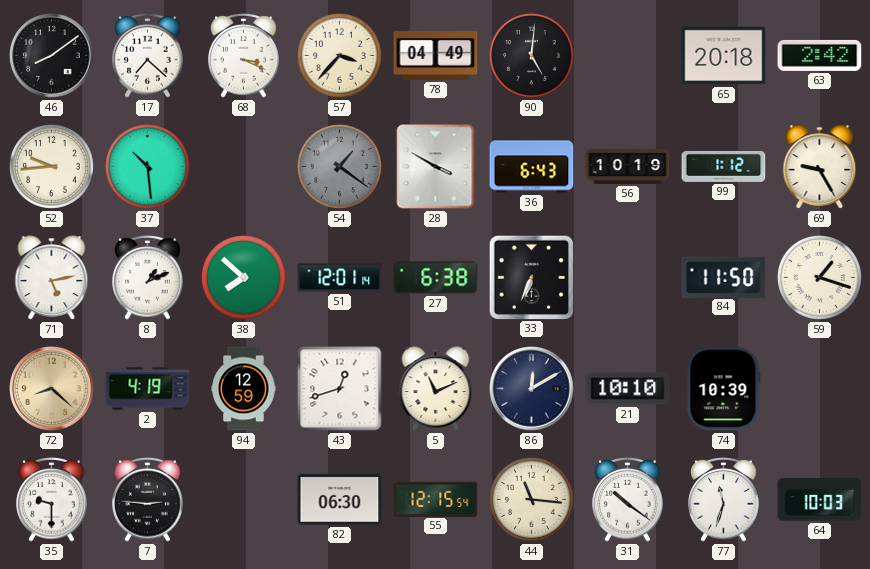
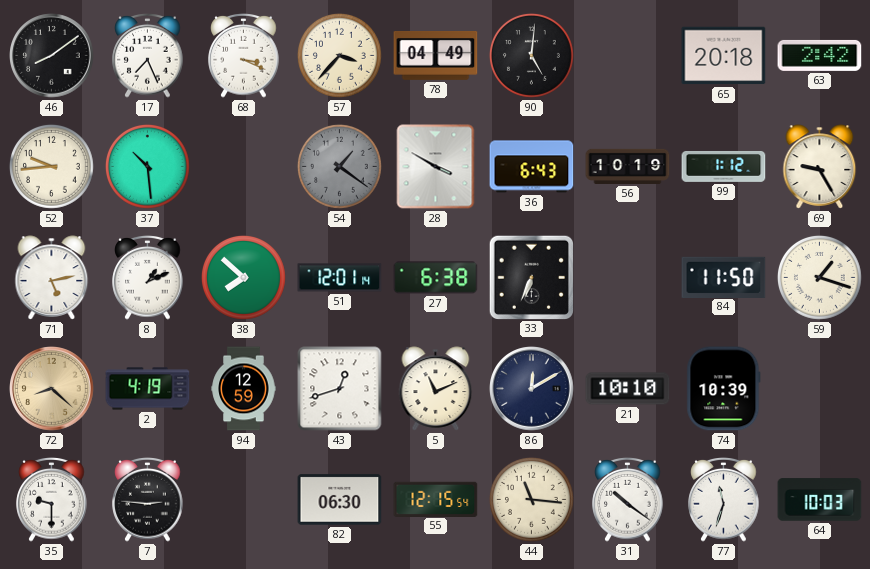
17: 7:22 -> 7:26 (148, 56)
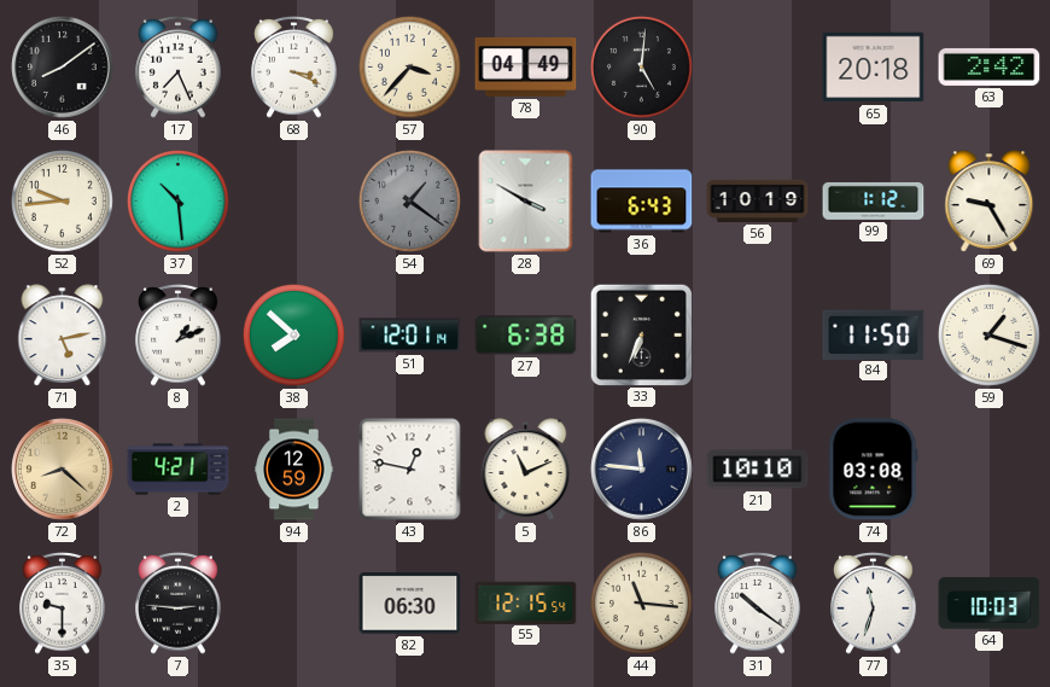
2: 4:19 -> 4:21 (179, 470)
43: 12:42 -> 12:47 (410, 470)
86: 12:10 -> 11:46 (642, 470)
74: 10:39 -> 03:08 (874, 470)
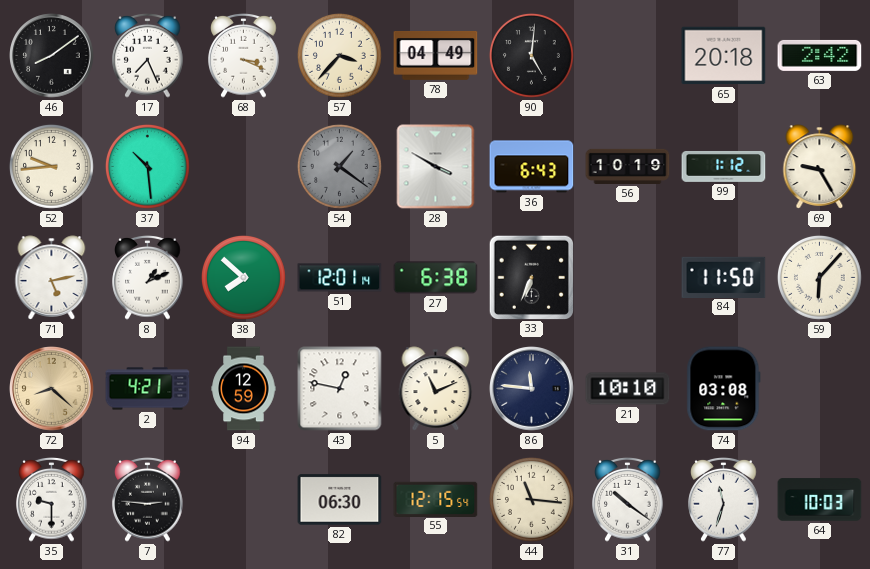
59: 1:18 -> 6:07 (820, 278)
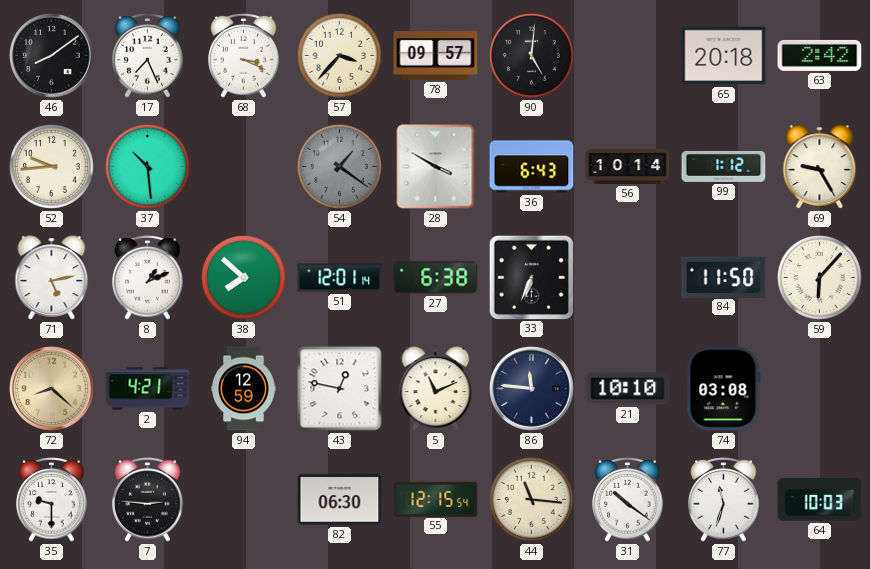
78: 04:49 -> 09:57 (436, 55)
56: 10:19 -> 10:14 (628, 166)
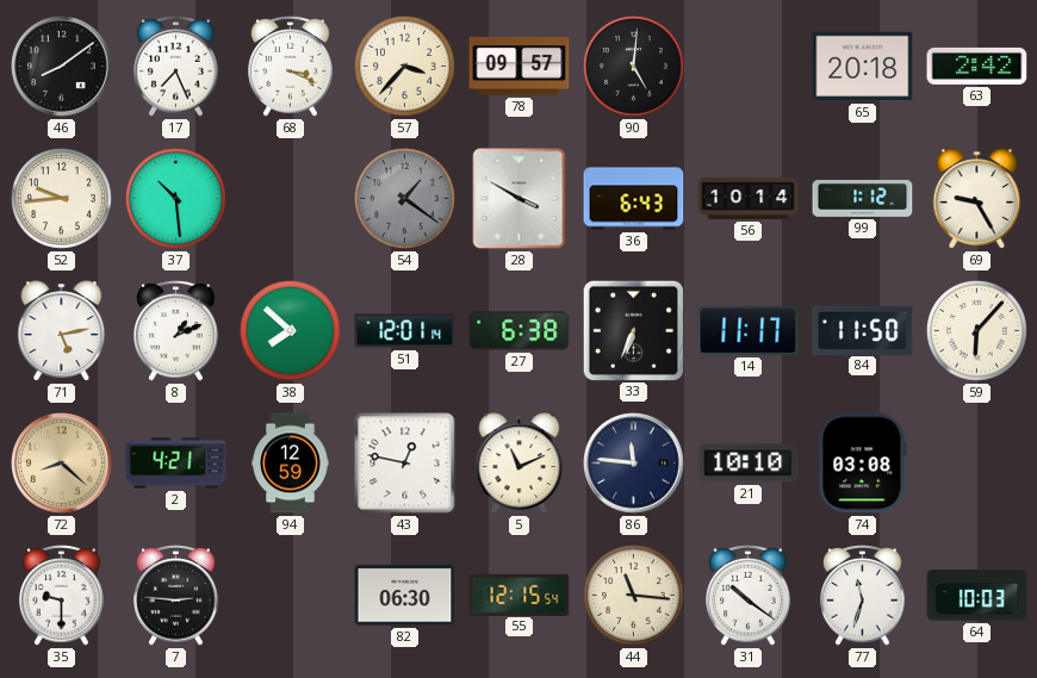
14: none -> 11:17 (749, 330)
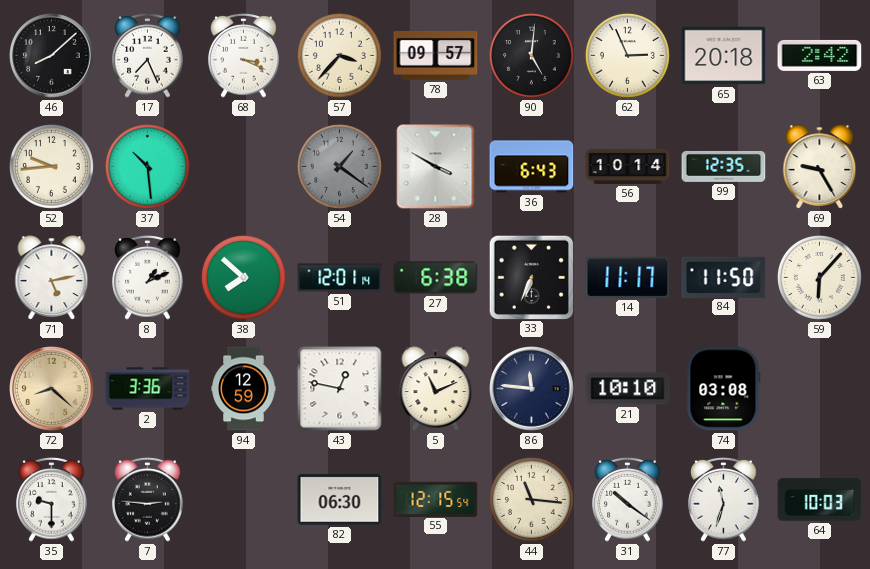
46: 8:09 -> 8:08 (52, 56)
62: none -> 2:56 (628, 56)
99: 1:12 -> 12:35 (724, 167)
2: 4:21 -> 3:36 (148, 389)
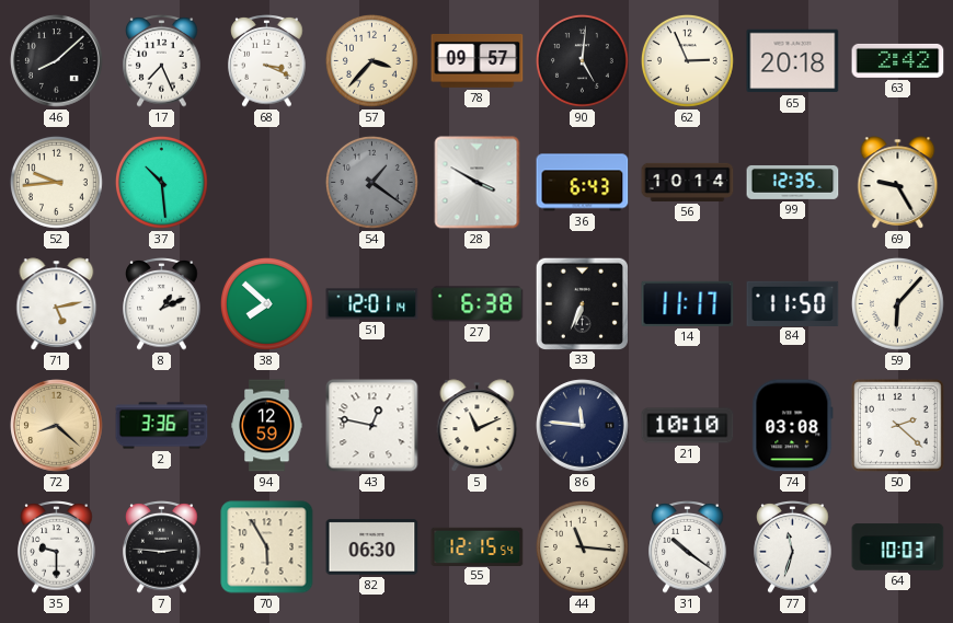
50: none -> 2:22 (898, 426)
70: none -> 5:55 (267, 547)
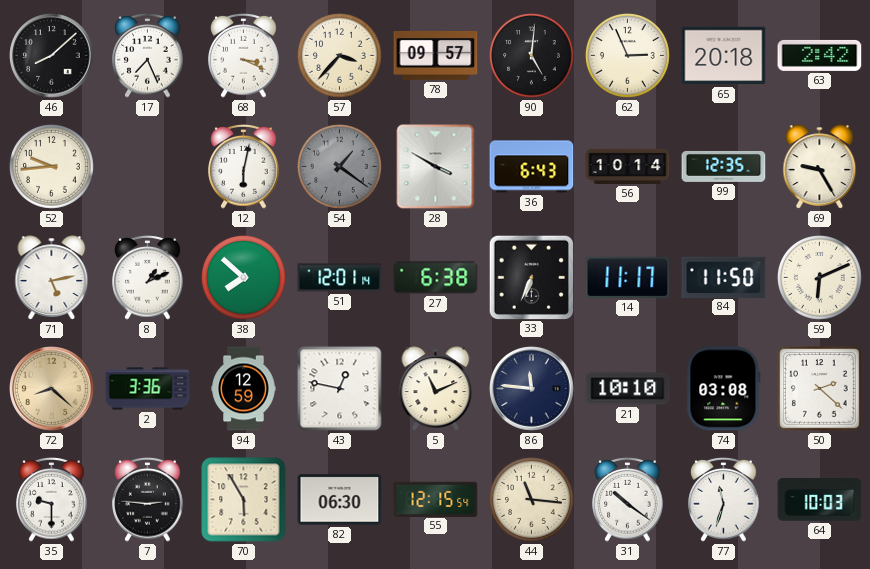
37: 10:29 -> none (162, 183)
12: none -> 6:02 (244, 167)
59: 6:07 -> 6:11 (820, 278)
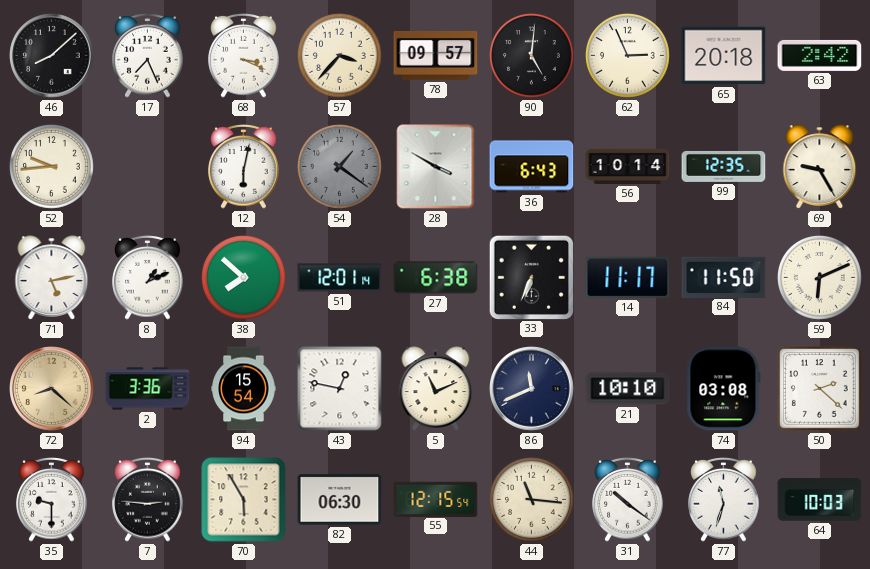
94: 12:59 -> 15:54 (244, 389)
86: 11:46 -> 11:41 (532, 389)
